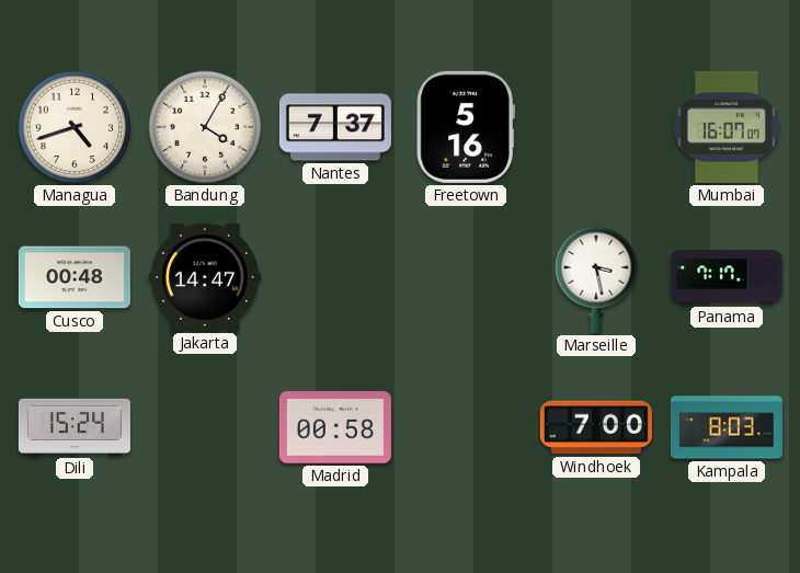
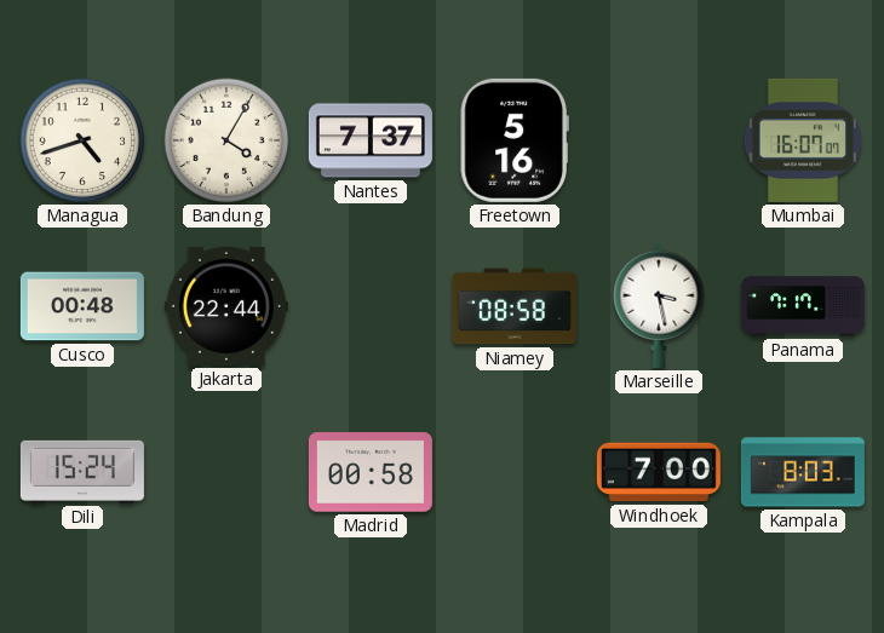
Jakarta: 14:47 -> 22:44 (226, 306)
Niamey: none -> 08:58 (515, 306)
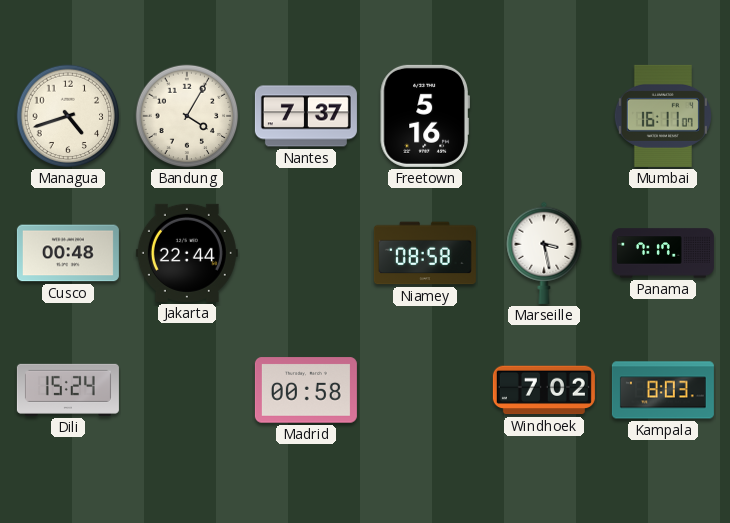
Mumbai: 16:07 -> 16:11 (663, 116)
Windhoek: 7:00 -> 7:02 (544, 390)
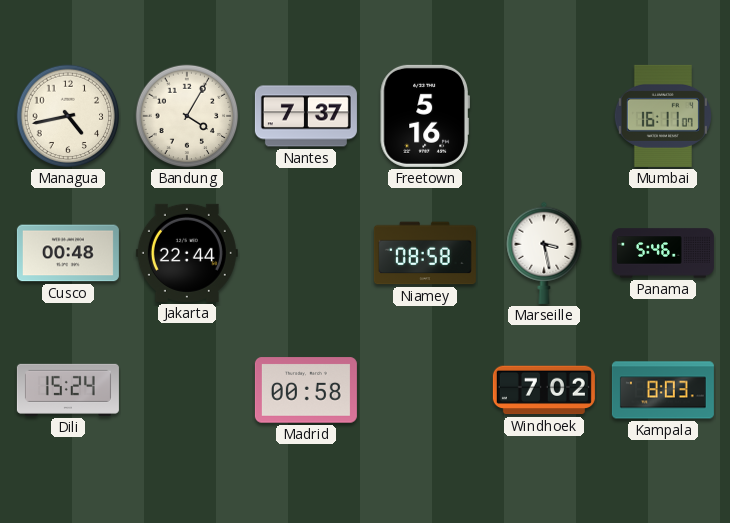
Managua: 4:42 -> 4:43 (68, 116)
Panama: 7:17 -> 5:46 (663, 253)
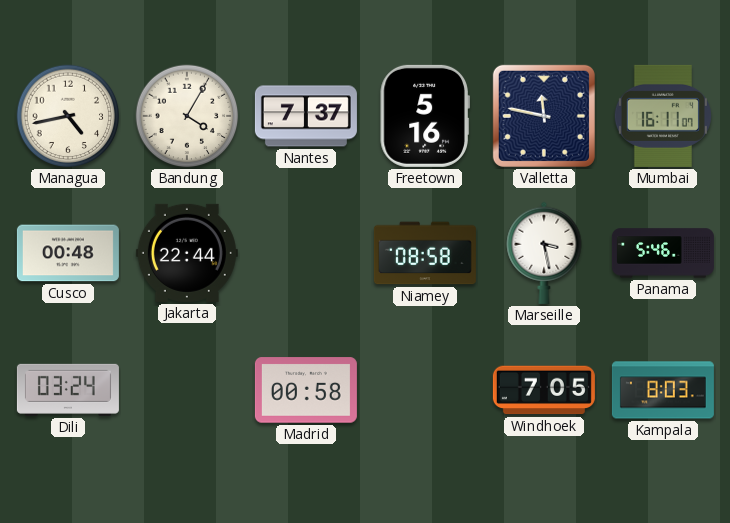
Valletta: none -> 11:47 (544, 116)
Dili: 15:24 -> 03:24 (68, 390)
Windhoek: 7:02 -> 7:05 (544, 390)
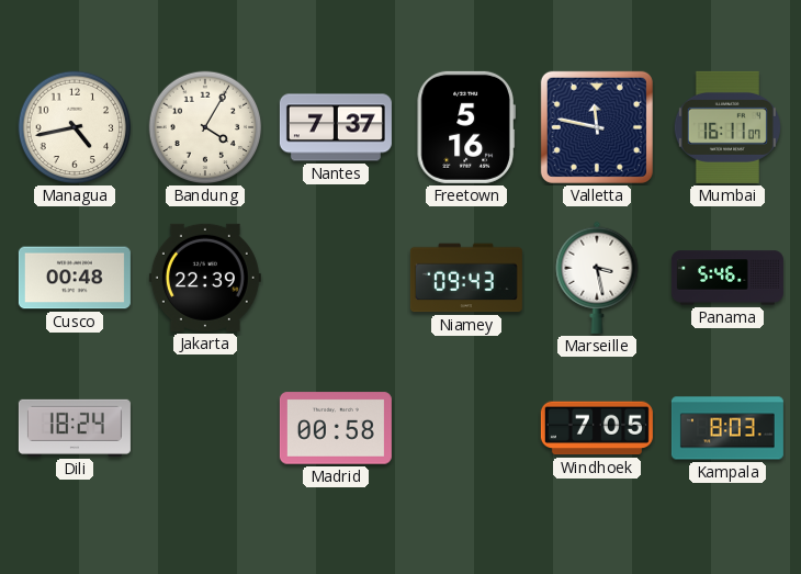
Jakarta: 22:44 -> 22:39 (205, 278)
Niamey: 08:58 -> 09:43 (466, 278)
Dili: 03:24 -> 18:24 (75, 428)
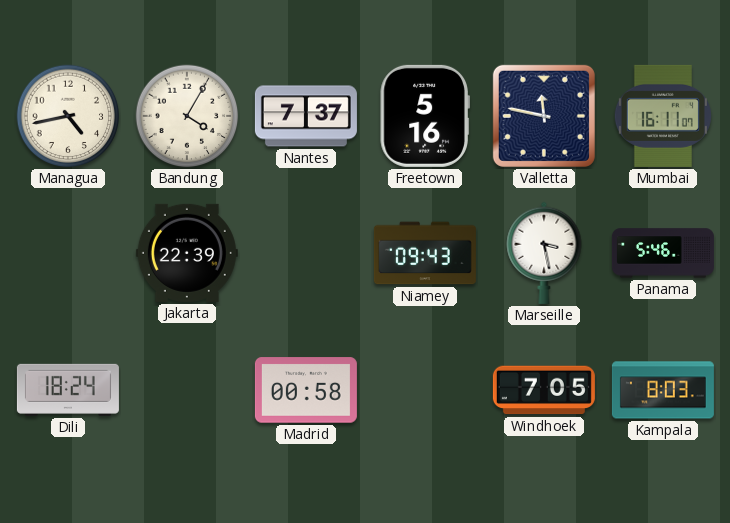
Cusco: 00:48 -> none (75, 278)
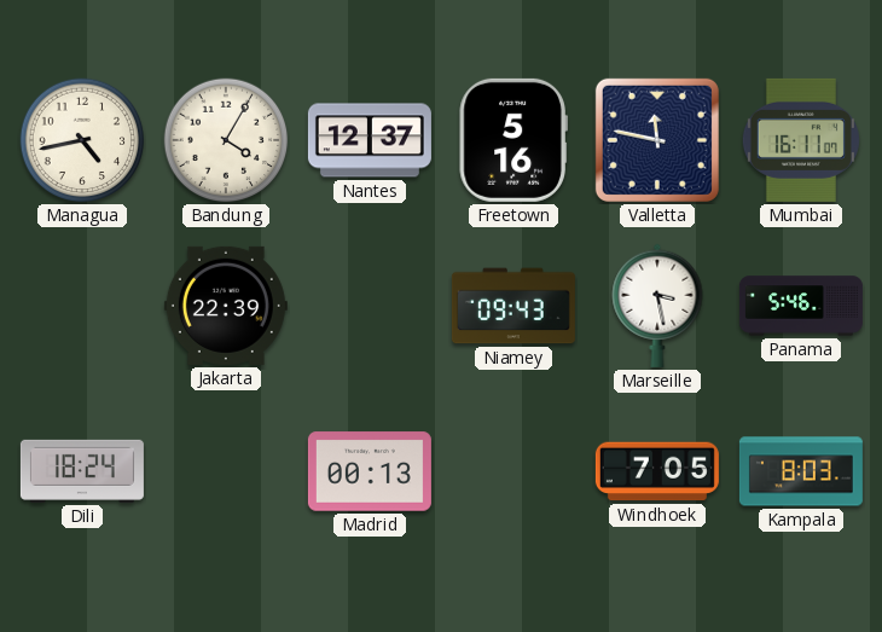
Nantes: 7:37 -> 12:37 (370, 140)
Madrid: 00:58 -> 00:13 (370, 471)
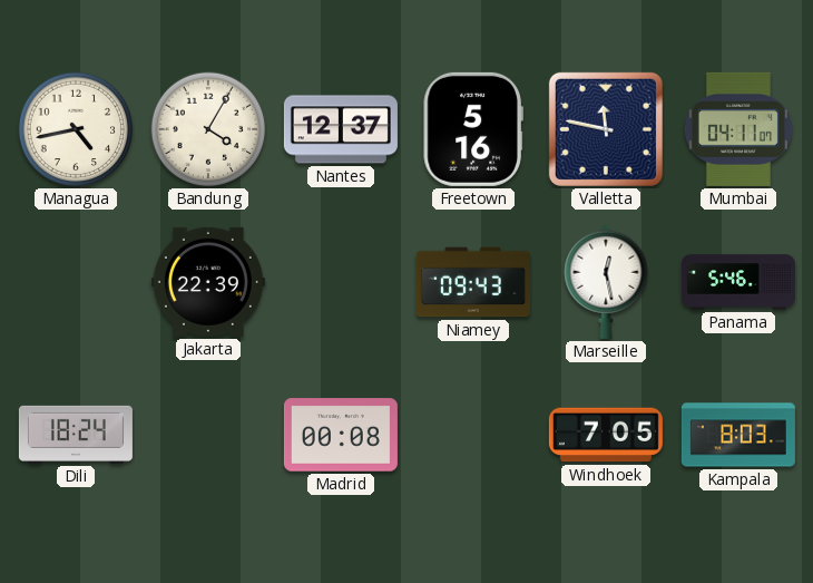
Mumbai: 16:11 -> 04:11 (738, 129)
Marseille: 3:28 -> 12:28 (606, 282)
Madrid: 00:13 -> 00:08 (341, 435)
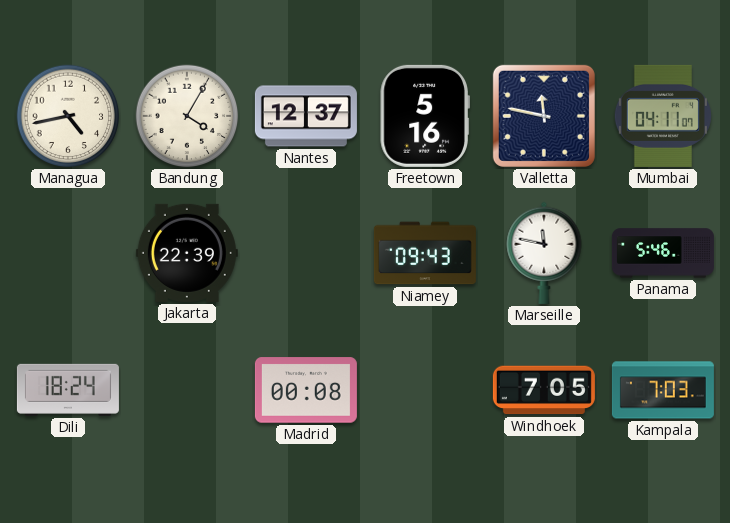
Marseille: 12:28 -> 11:47 (544, 253)
Kampala: 8:03 -> 7:03 (663, 390)
